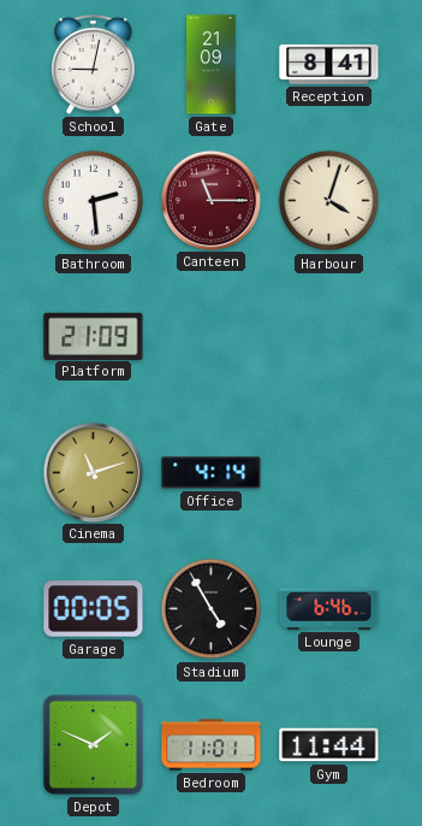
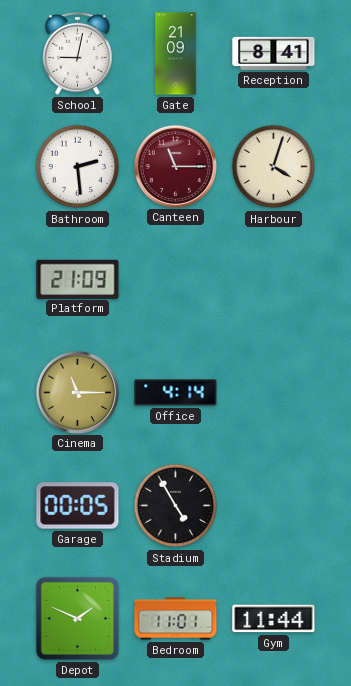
Cinema: 11:12 -> 11:15 (77, 392)
Lounge: 6:46 -> none (329, 609)
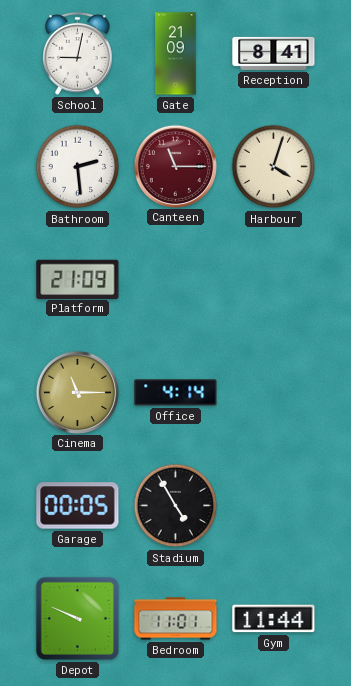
Depot: 1:49 -> 9:49 (77, 618)
